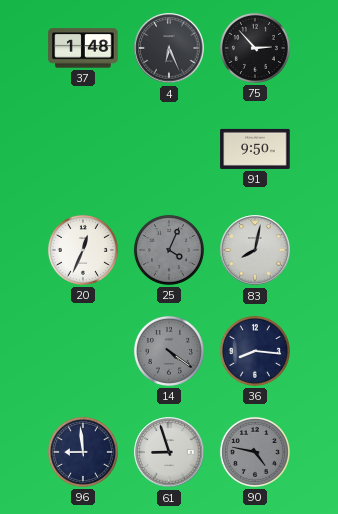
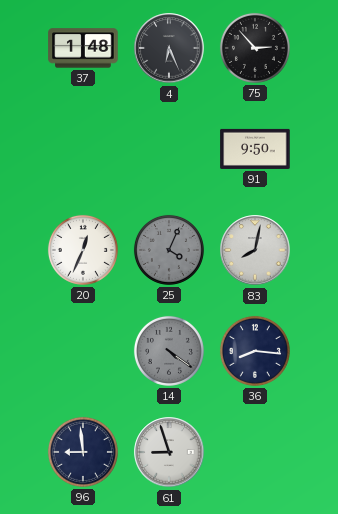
90: 4:47 -> none (255, 452)
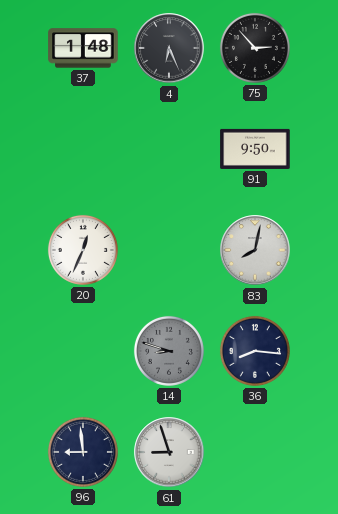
25: 4:04 -> none (169, 250)
14: 4:21 -> 8:48 (169, 351)
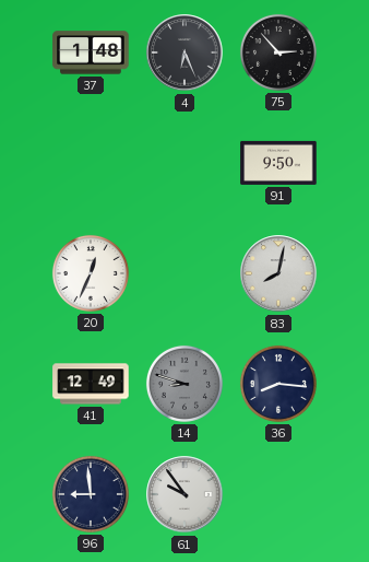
41: none -> 12:49 (91, 384)
61: 8:57 -> 9:54 (184, 494)
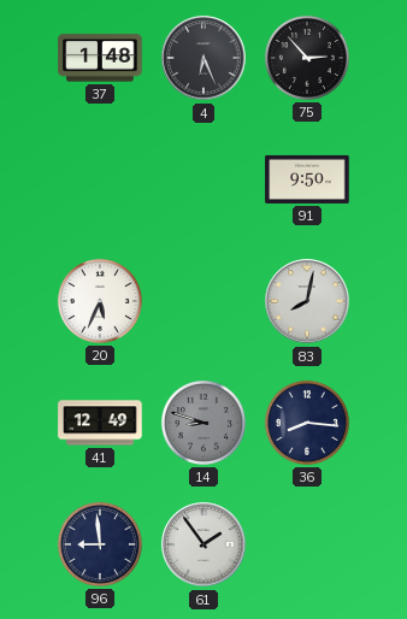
20: 12:34 -> 5:34 (100, 301)
61: 9:54 -> 1:54 (203, 544)
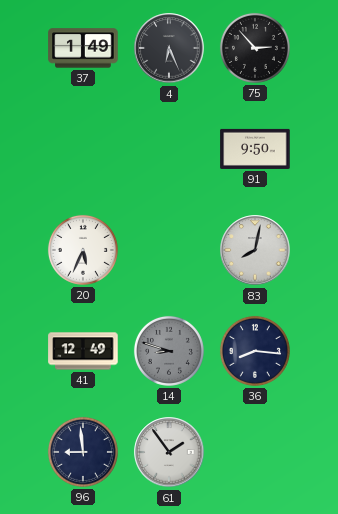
37: 1:48 -> 1:49 (83, 48)
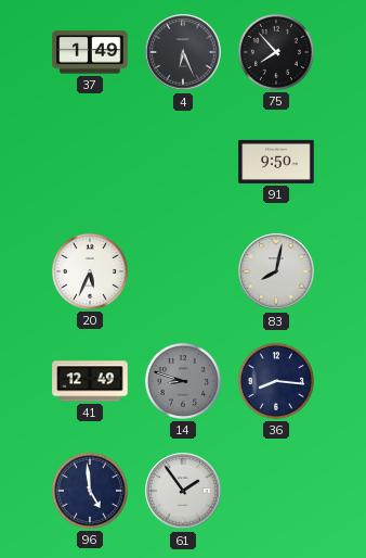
75: 2:53 -> 7:53 (276, 52)
96: 8:59 -> 4:59 (90, 491)
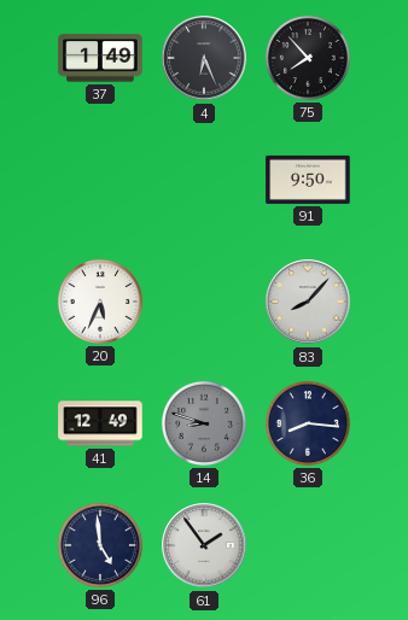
83: 8:02 -> 8:07 (308, 302)
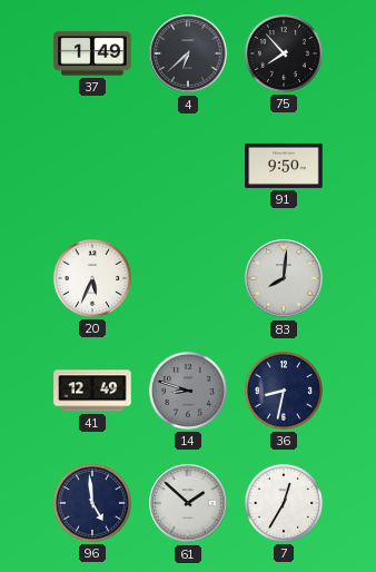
4: 6:26 -> 6:38 (188, 53)
83: 8:07 -> 8:01 (284, 278)
36: 8:16 -> 8:32 (284, 391)
61: 1:54 -> 1:52 (188, 503)
7: none -> 12:35 (284, 503)
